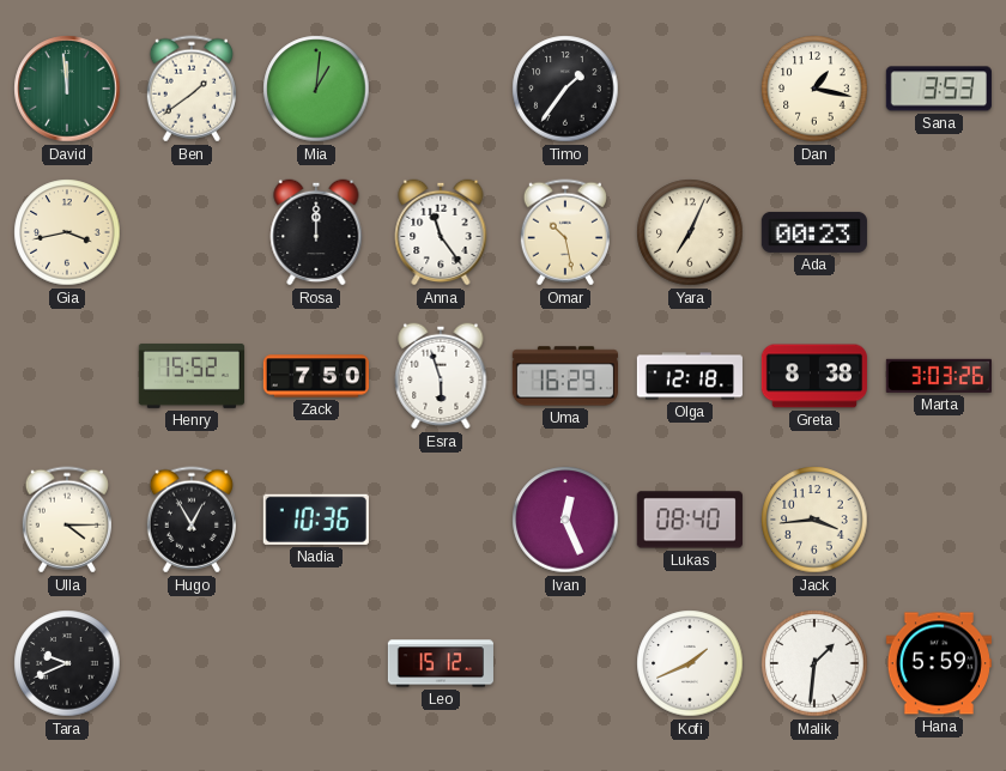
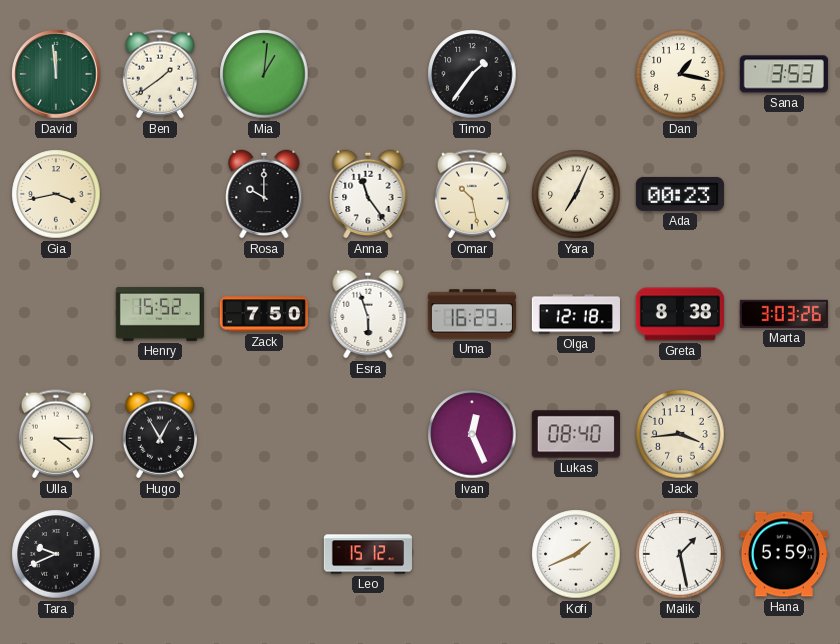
Rosa: 12:00 -> 10:00 (264, 194)
Nadia: 10:36 -> none (316, 520)
Malik: 1:31 -> 1:28 (680, 554)
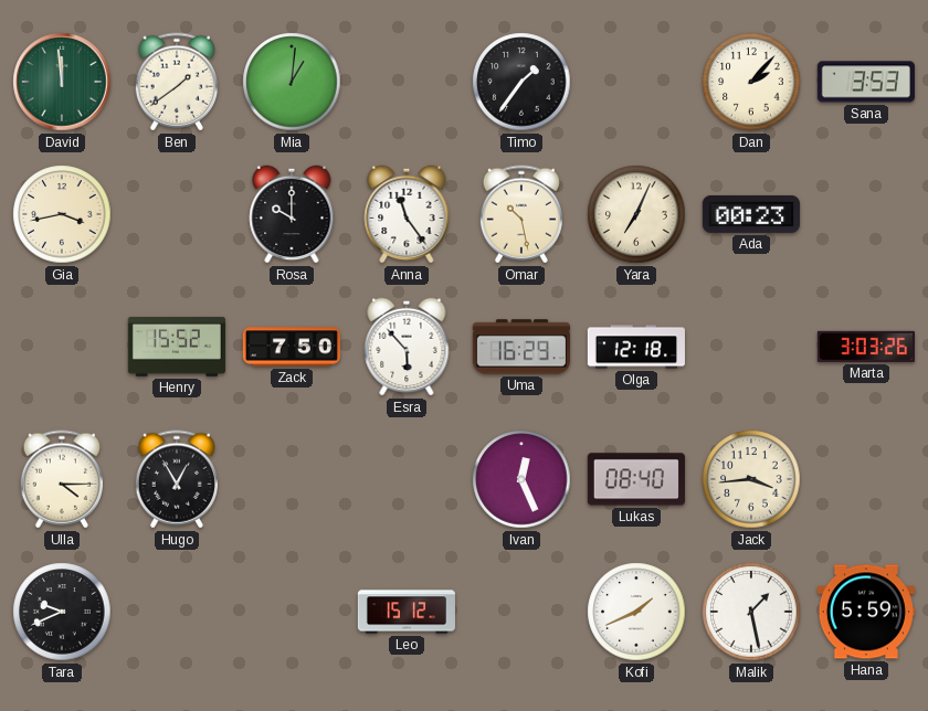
Dan: 1:17 -> 2:07 (751, 82)
Esra: 5:57 -> 5:53 (407, 347)
Greta: 8:38 -> none (680, 314)
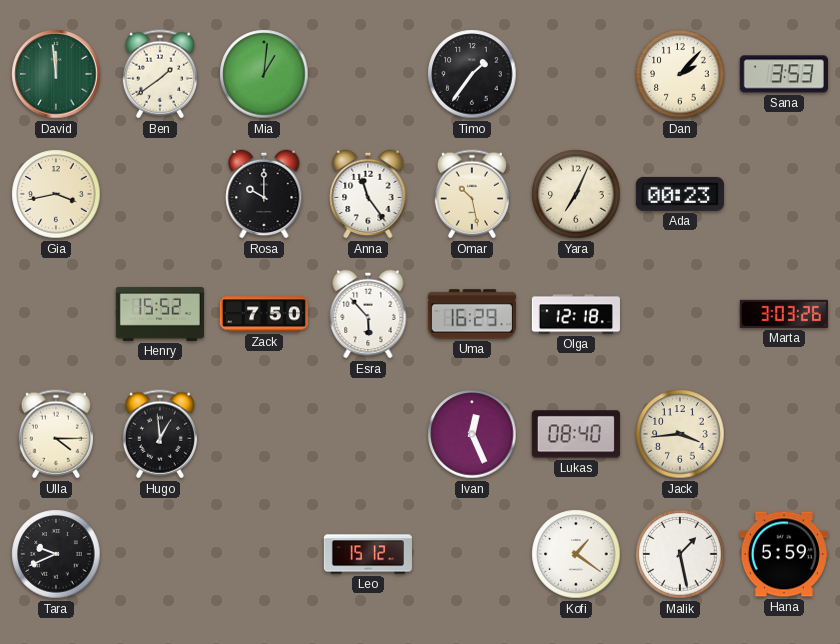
Hugo: 12:55 -> 12:59 (160, 434)
Kofi: 1:41 -> 1:21 (576, 554)
